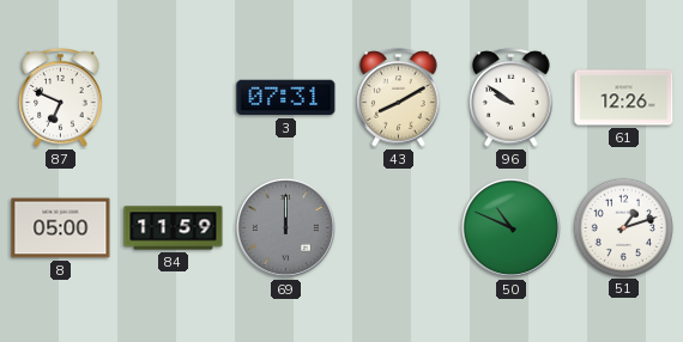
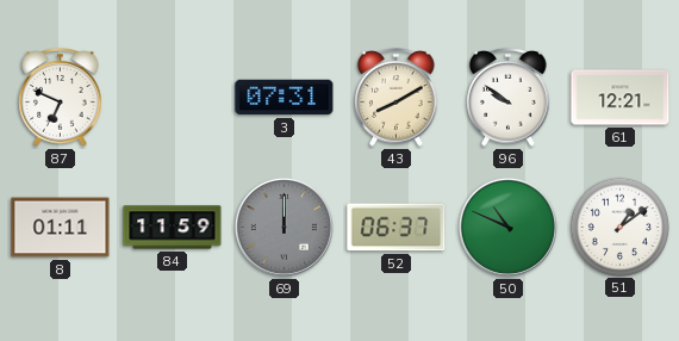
61: 12:26 -> 12:21 (621, 98)
8: 05:00 -> 01:11 (61, 228)
52: none -> 06:37 (397, 228)
51: 1:12 -> 1:09 (619, 227)
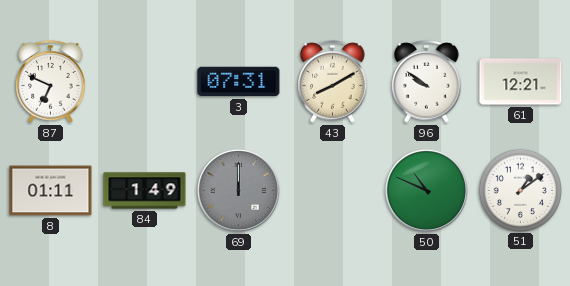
84: 11:59 -> 1:49 (145, 191)
52: 06:37 -> none (397, 228)
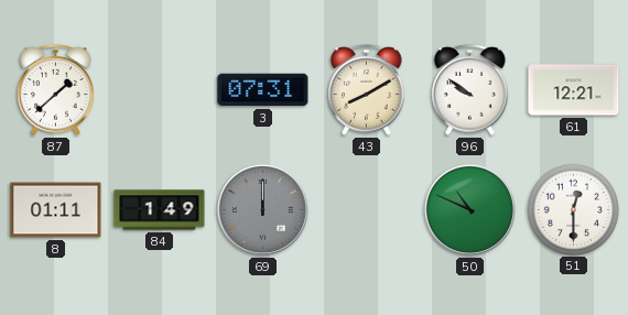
87: 6:49 -> 1:38 (56, 90)
51: 1:09 -> 12:30 (573, 209)
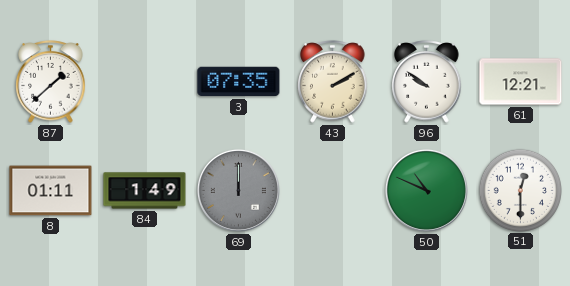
3: 07:31 -> 07:35 (239, 82)
43: 8:10 -> 2:10 (333, 82)
